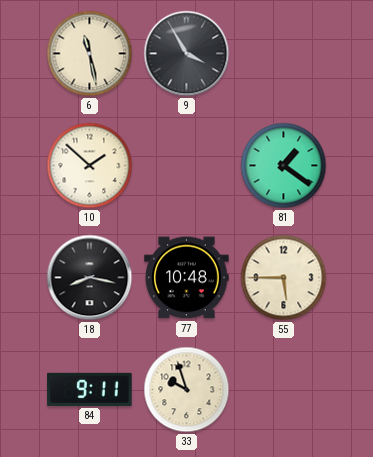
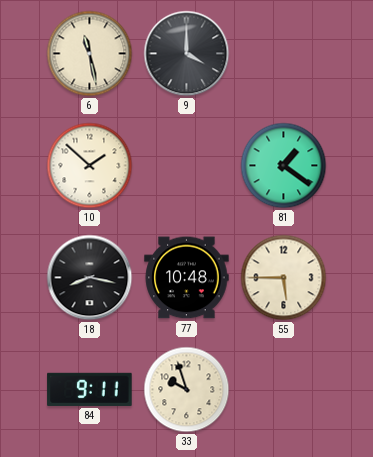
9: 3:55 -> 4:00 (187, 54)
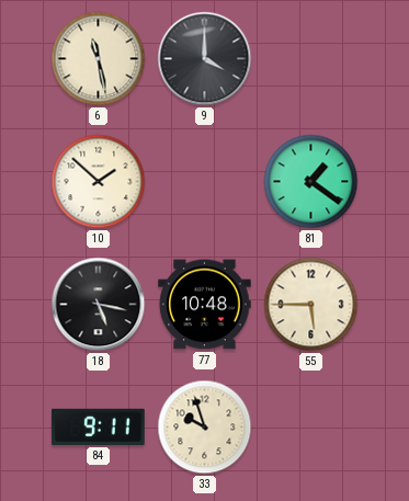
18: 8:17 -> 5:17 (99, 305)
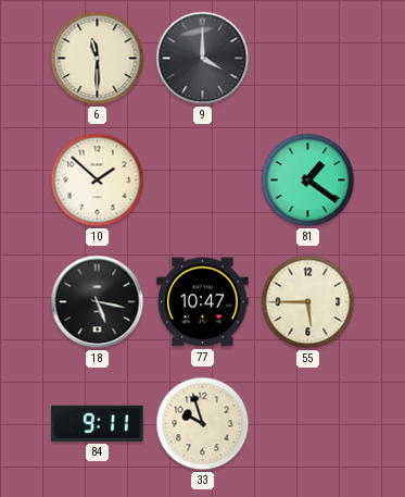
6: 11:28 -> 11:30 (98, 59)
77: 10:48 -> 10:47 (203, 302)
